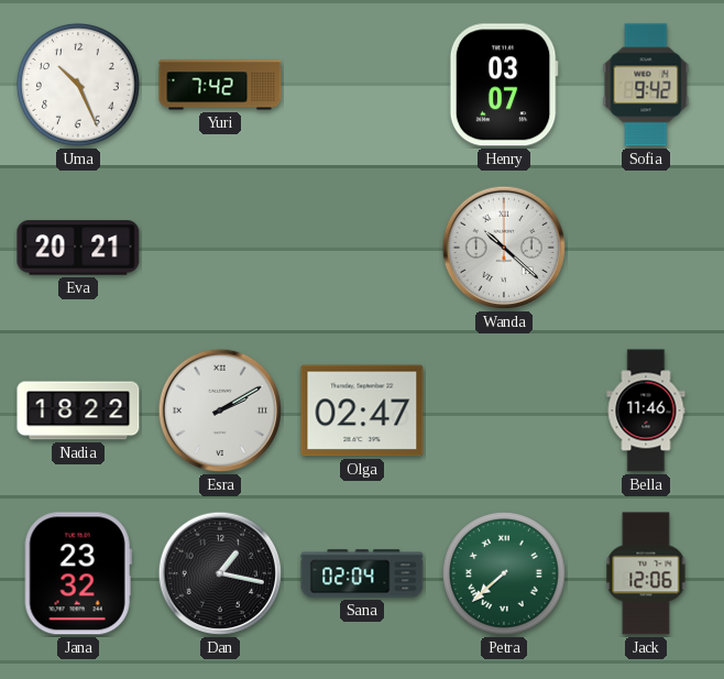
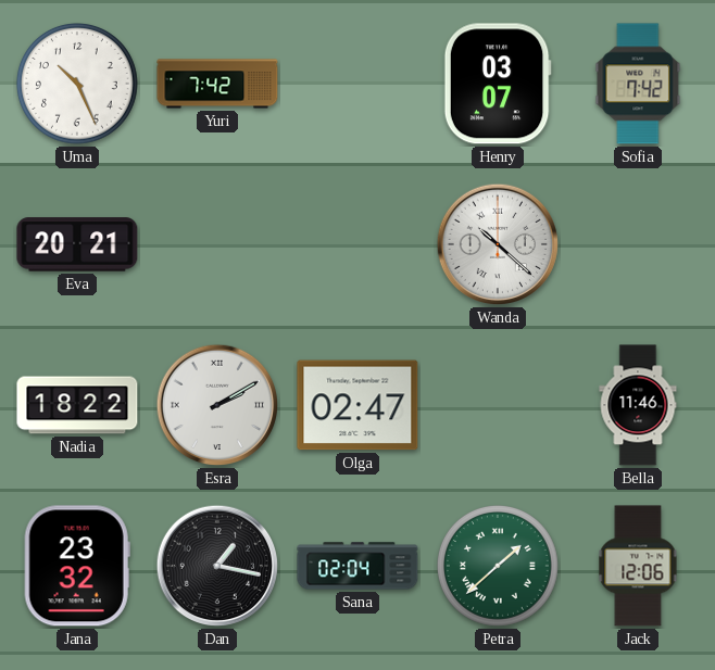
Sofia: 9:42 -> 7:42 (638, 84)
Petra: 7:38 -> 1:38 (499, 567)
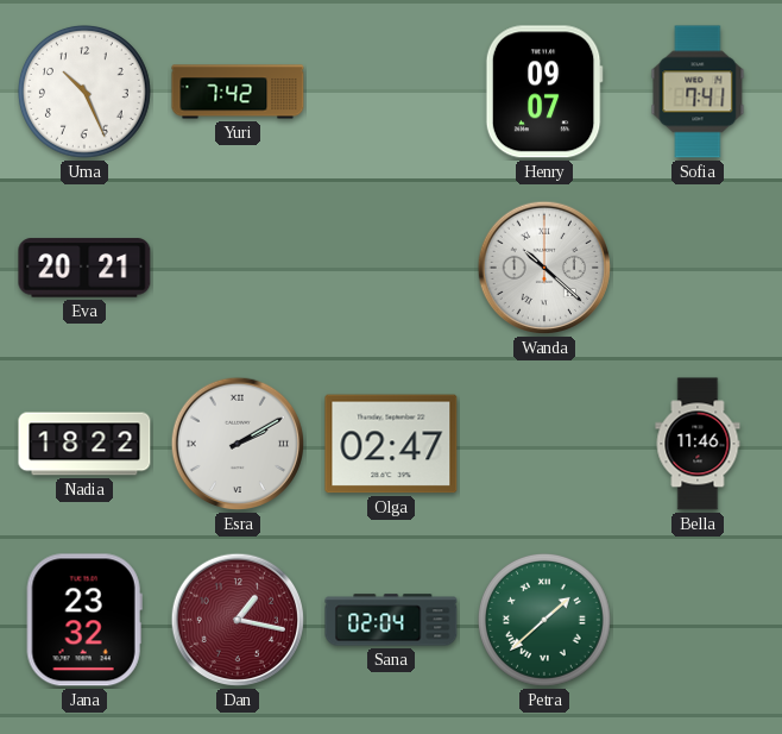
Henry: 03:07 -> 09:07 (544, 92)
Sofia: 7:42 -> 7:41 (698, 92)
Dan dial: black -> burgundy (238, 620)
Jack: 12:06 -> none (638, 566)
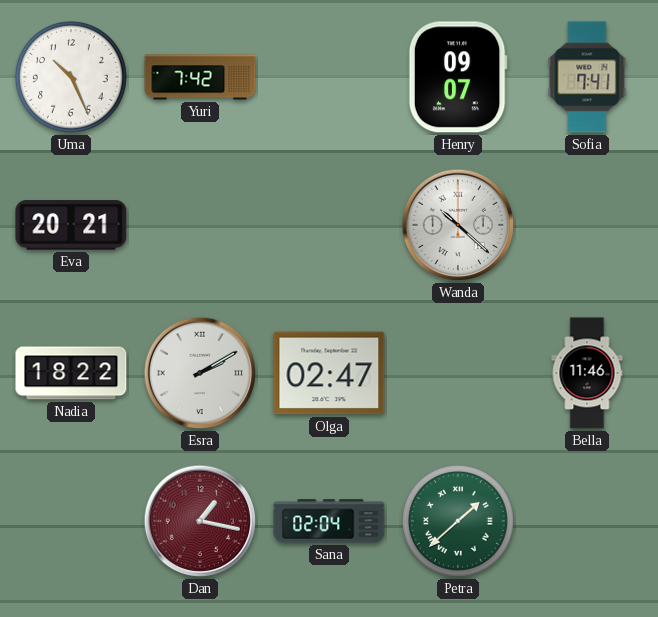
Jana: 23:32 -> none (84, 620)
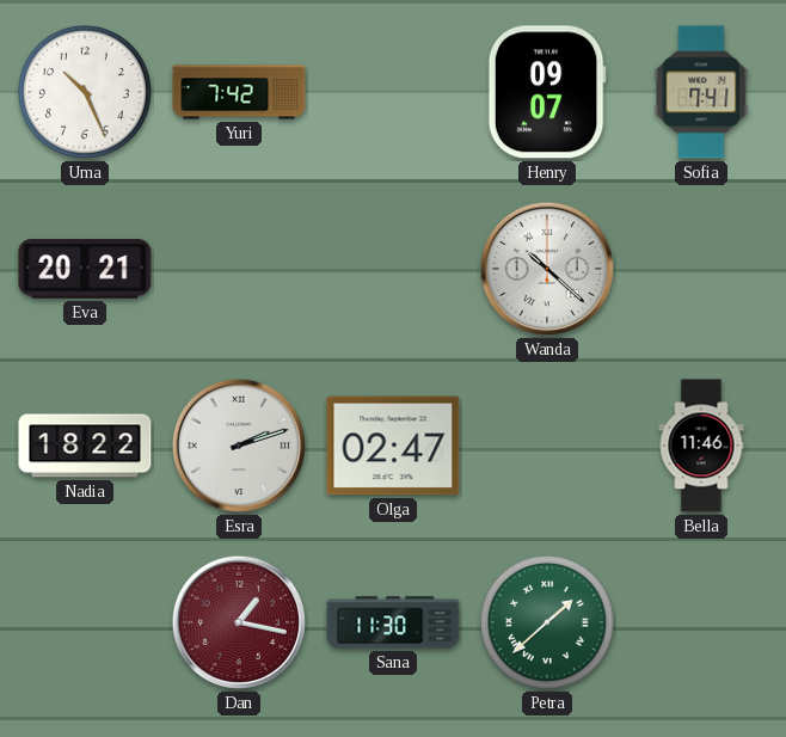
Esra: 2:10 -> 2:12 (239, 446)
Sana: 02:04 -> 11:30 (393, 622)
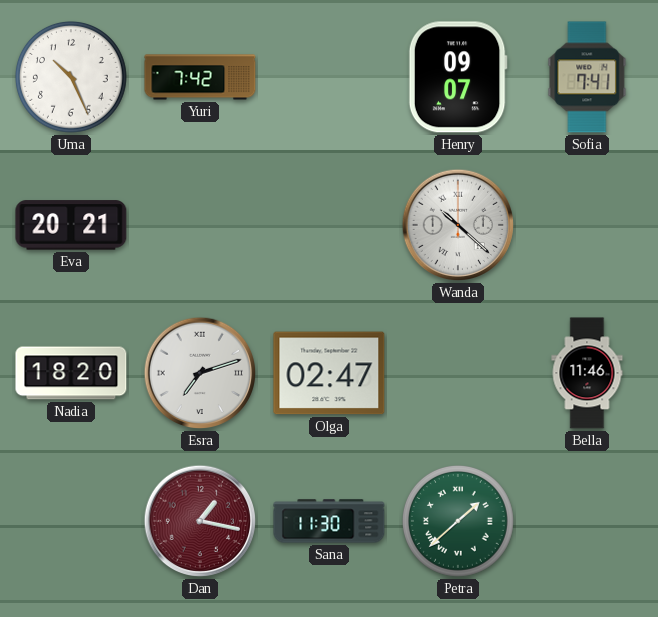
Nadia: 18:22 -> 18:20 (71, 373)
Esra: 2:12 -> 7:12 (200, 373)
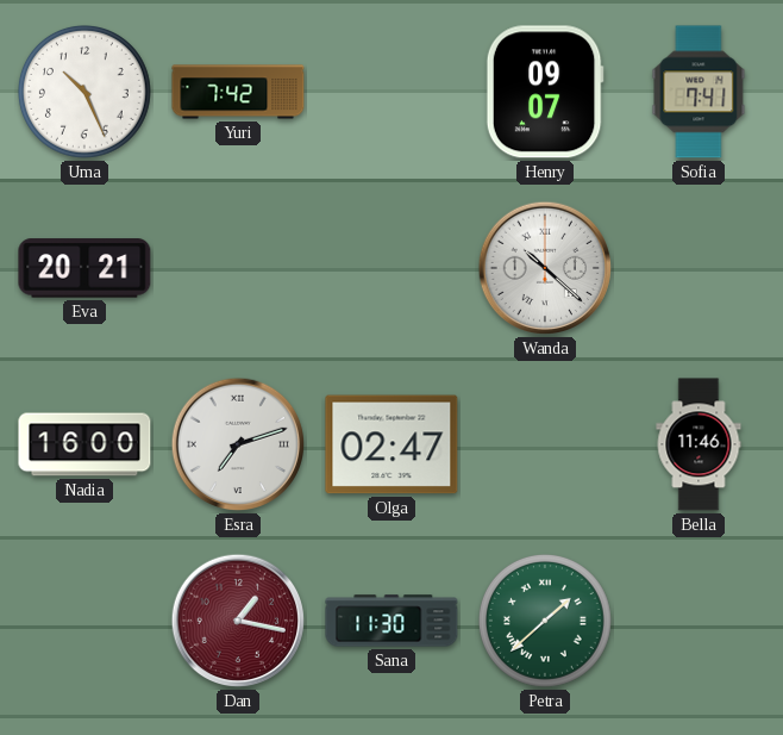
Nadia: 18:20 -> 16:00 (84, 444)
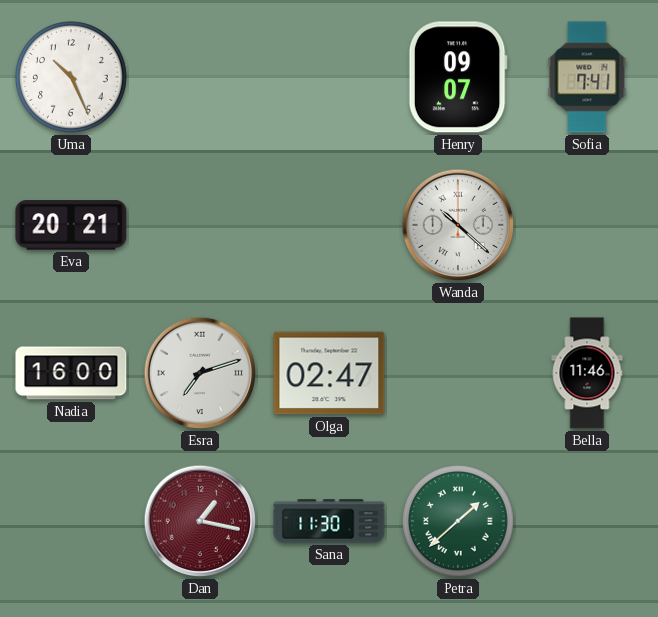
Yuri: 7:42 -> none (238, 92)
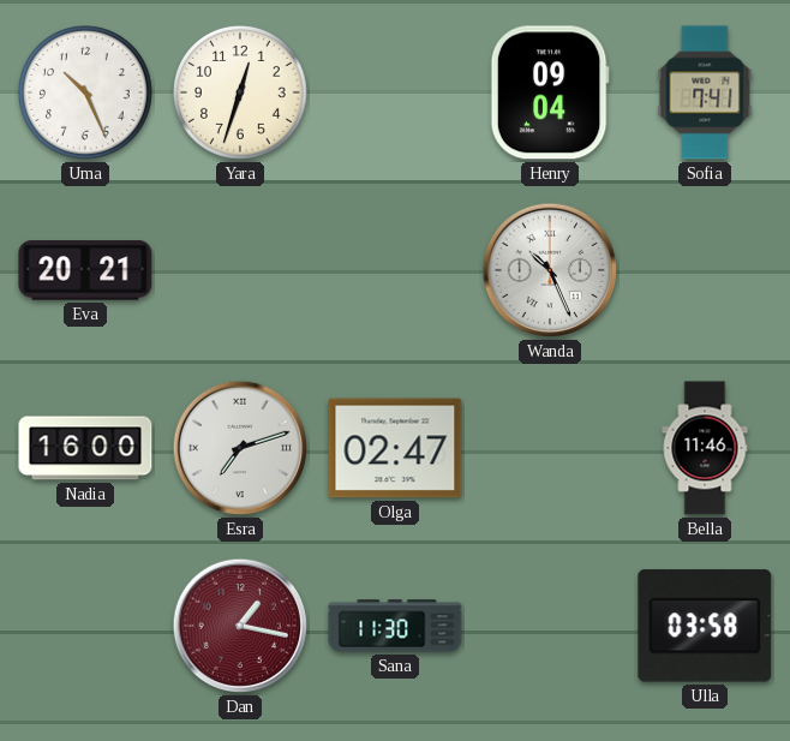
Yara: none -> 12:33 (241, 94)
Henry: 09:07 -> 09:04 (550, 92)
Wanda: 10:22 -> 10:26 (550, 270)
Petra: 1:38 -> none (459, 522)
Ulla: none -> 03:58 (705, 626)
